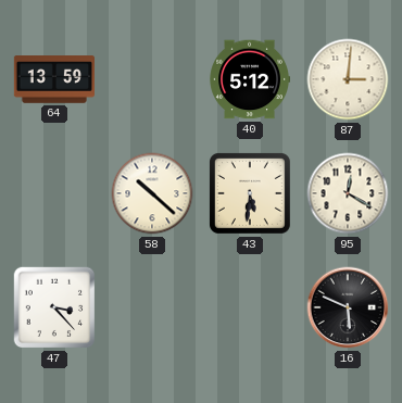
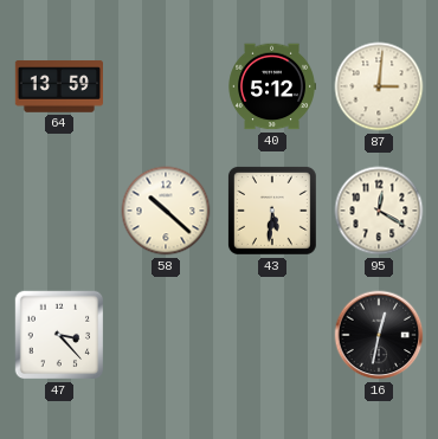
16: 5:49 -> 12:32 (379, 335)
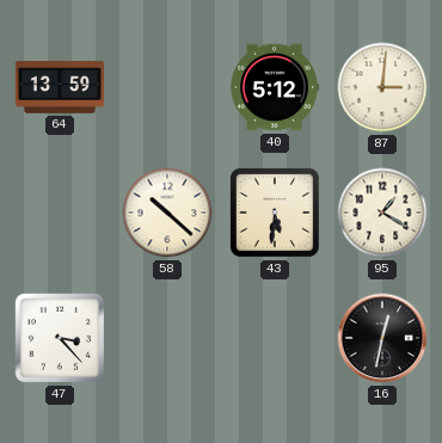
95: 12:20 -> 1:20 (382, 213)
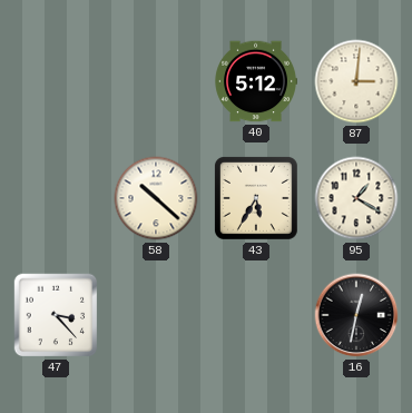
64: 13:59 -> none (59, 87)
43: 5:31 -> 5:35 (256, 198)
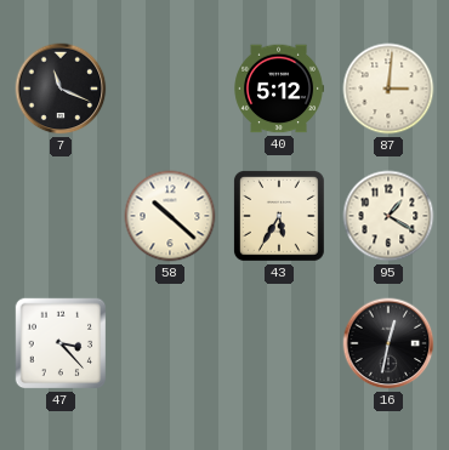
7: none -> 11:19 (61, 89)
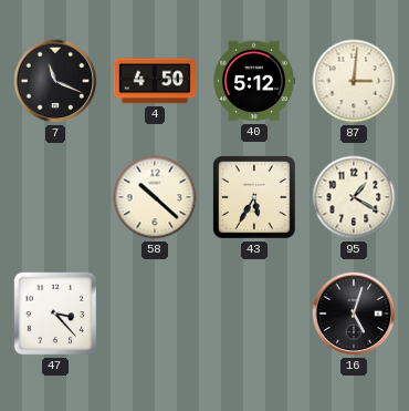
4: none -> 4:50 (154, 81)
16: 12:32 -> 5:03 (354, 314)
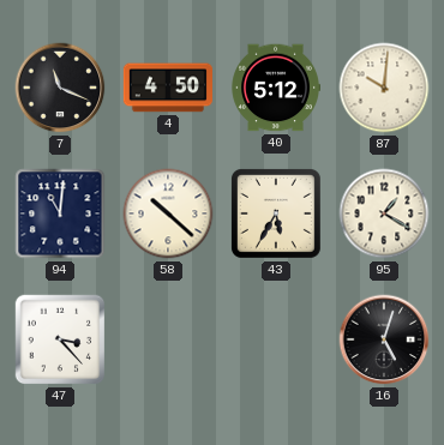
87: 3:01 -> 10:01 (384, 88)
94: none -> 11:01 (60, 214)
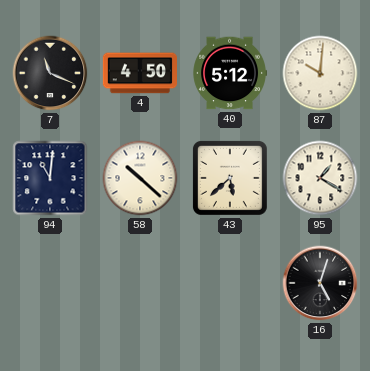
43: 5:35 -> 5:38 (230, 178)
47: 3:23 -> none (60, 339)
